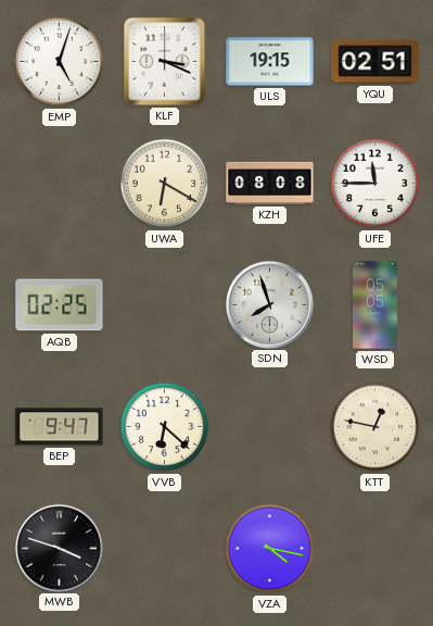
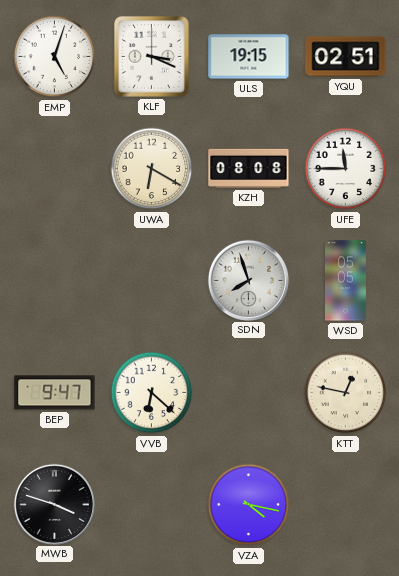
AQB: 02:25 -> none (60, 305)
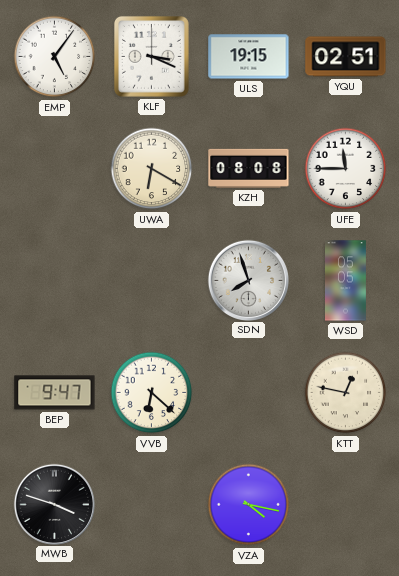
EMP: 5:03 -> 5:06 (55, 57)
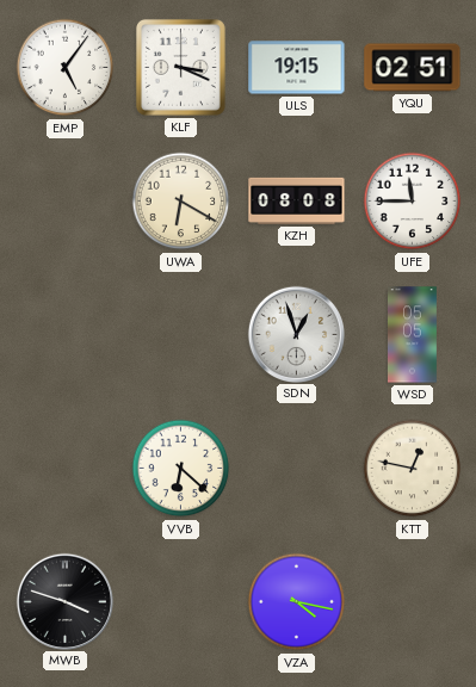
SDN: 7:57 -> 12:57 (296, 334)
BEP: 9:47 -> none (55, 393)
